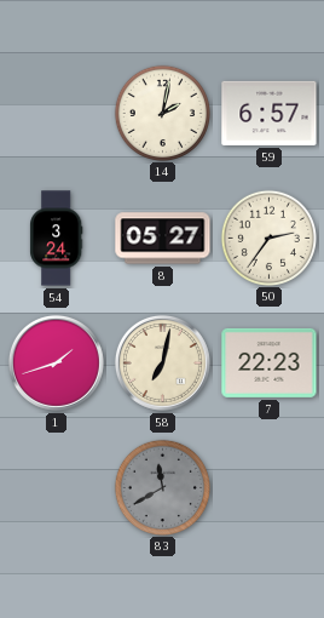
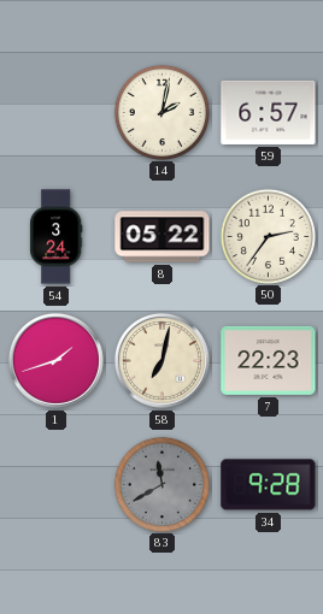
8: 05:27 -> 05:22 (163, 237)
34: none -> 9:28 (269, 485)
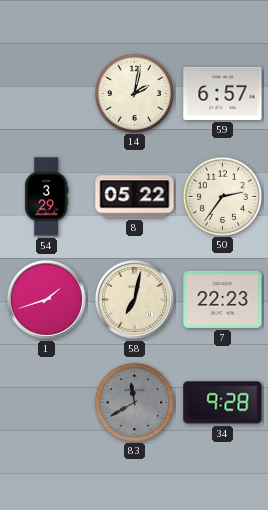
54: 3:24 -> 3:29 (47, 197)
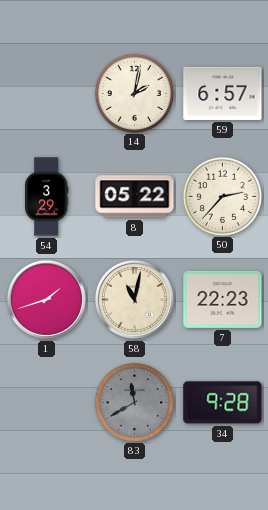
50: 2:36 -> 2:37 (222, 196)
58: 7:02 -> 11:02 (134, 299)
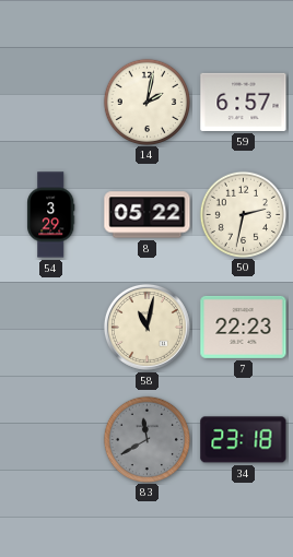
50: 2:37 -> 2:32 (243, 214)
1: 1:42 -> none (46, 299)
34: 9:28 -> 23:18 (244, 440)
